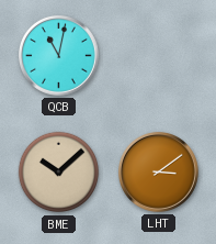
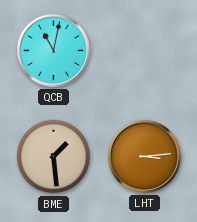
BME: 10:08 -> 1:29 (54, 157)
LHT: 3:09 -> 3:14 (145, 157)
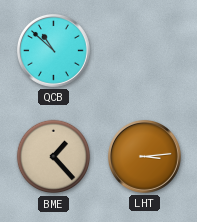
QCB: 11:02 -> 10:52 (54, 51)
BME: 1:29 -> 1:23 (54, 157)
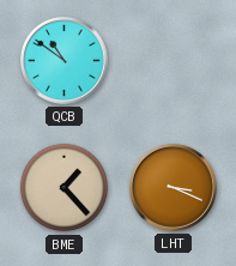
QCB: 10:52 -> 10:51 (65, 61)
LHT: 3:14 -> 3:19 (174, 188)
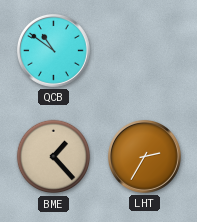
LHT: 3:19 -> 2:35 (145, 157)
